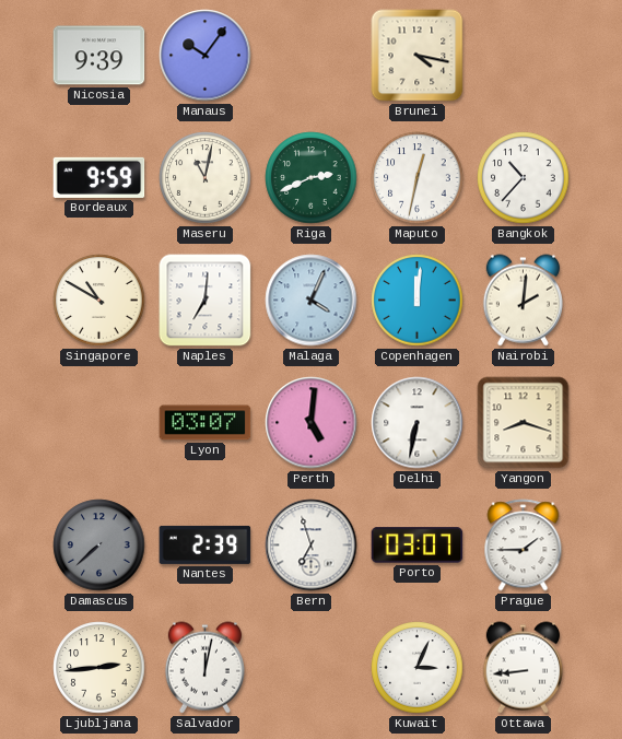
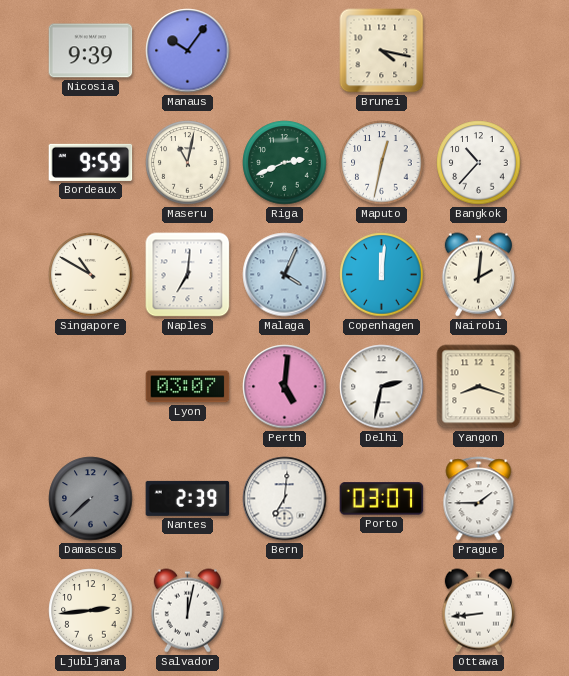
Delhi: 6:32 -> 2:32 (382, 387)
Bern: 6:57 -> 7:01 (285, 499)
Kuwait: 3:04 -> none (418, 668)
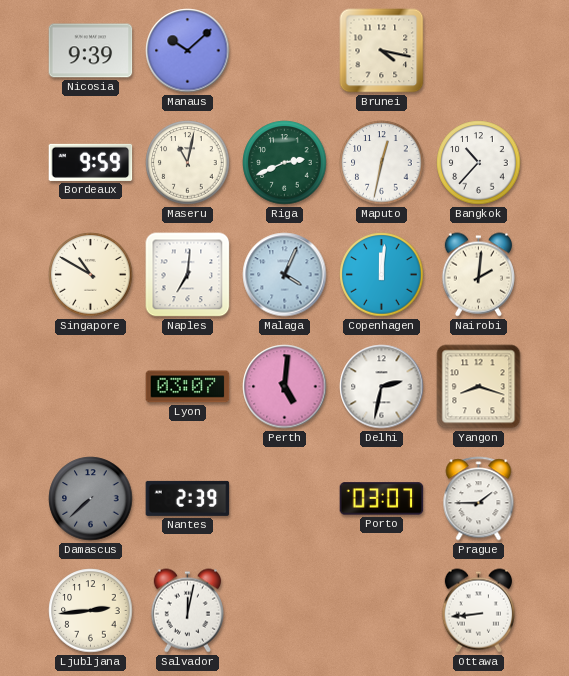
Manaus: 10:06 -> 10:08 (188, 51)
Bern: 7:01 -> none (285, 499)
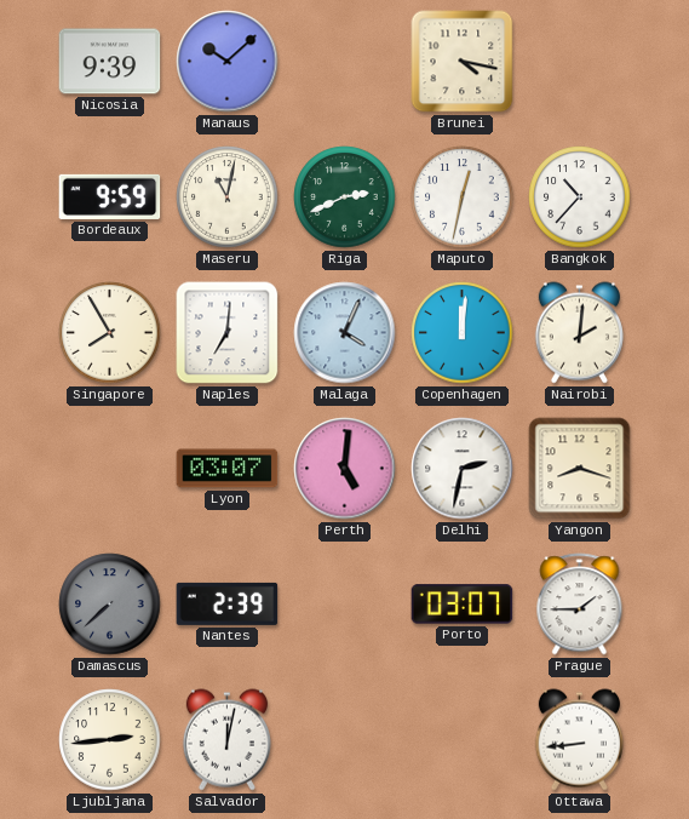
Singapore: 10:50 -> 7:55 (110, 333)
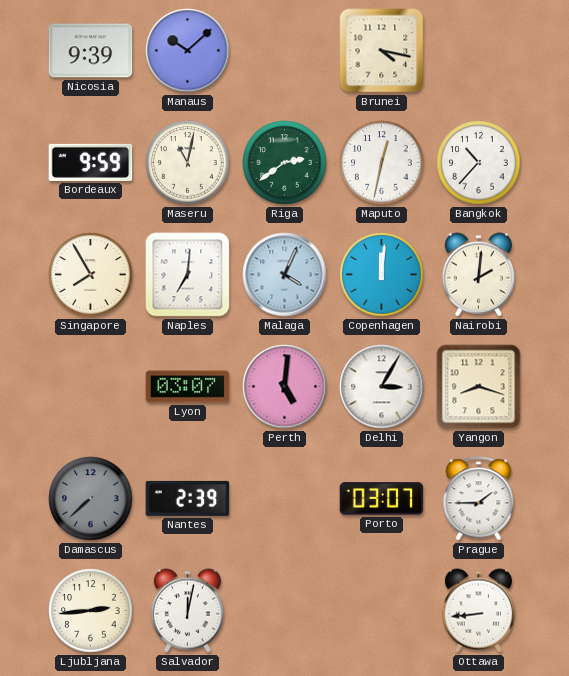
Riga: 2:41 -> 2:39 (285, 163)
Delhi: 2:32 -> 3:05 (382, 387)
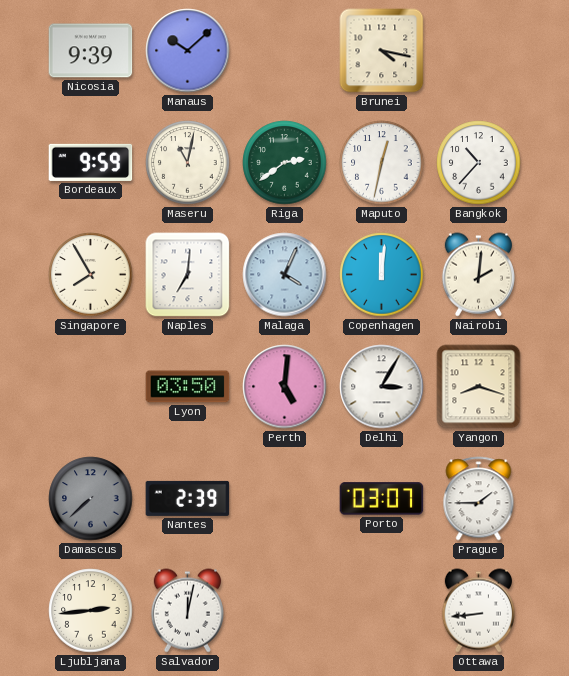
Lyon: 03:07 -> 03:50 (188, 387)
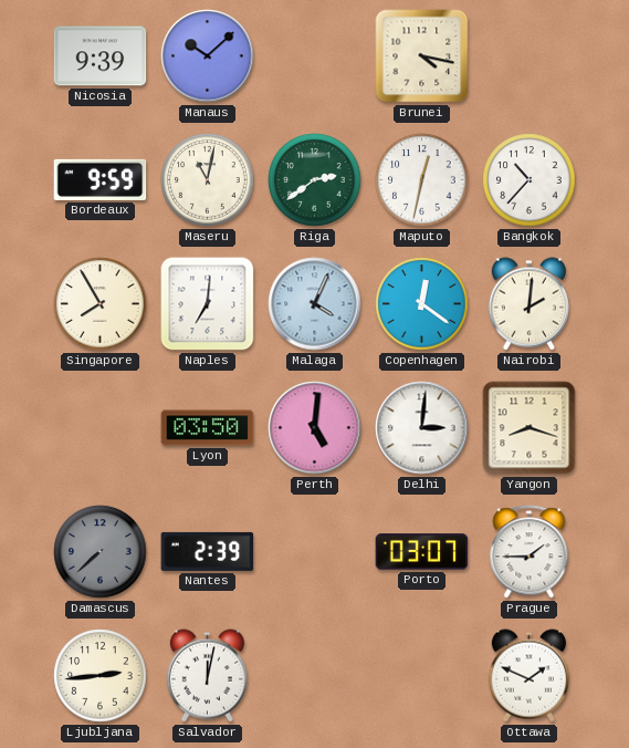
Copenhagen: 12:01 -> 12:21 (422, 304)
Delhi: 3:05 -> 3:01 (422, 428)
Ottawa: 8:44 -> 1:49 (528, 676)
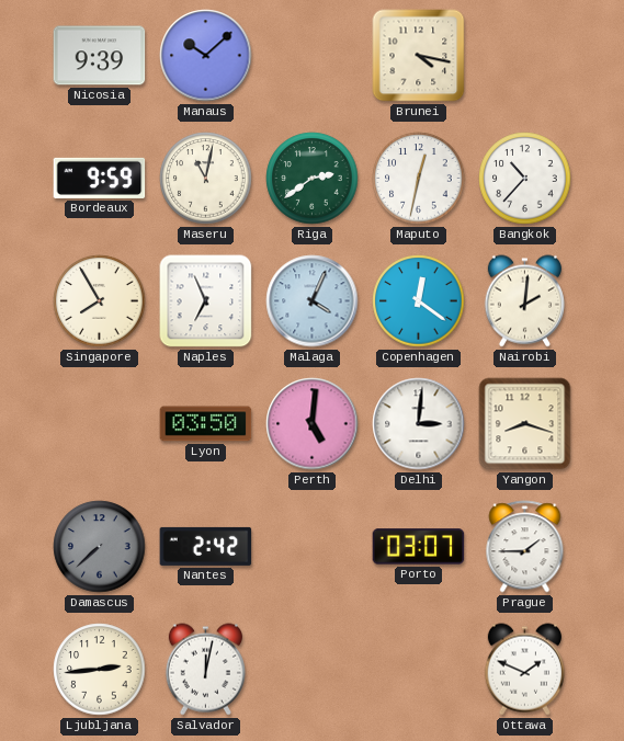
Naples: 7:01 -> 6:56 (206, 301)
Nantes: 2:39 -> 2:42 (206, 546)
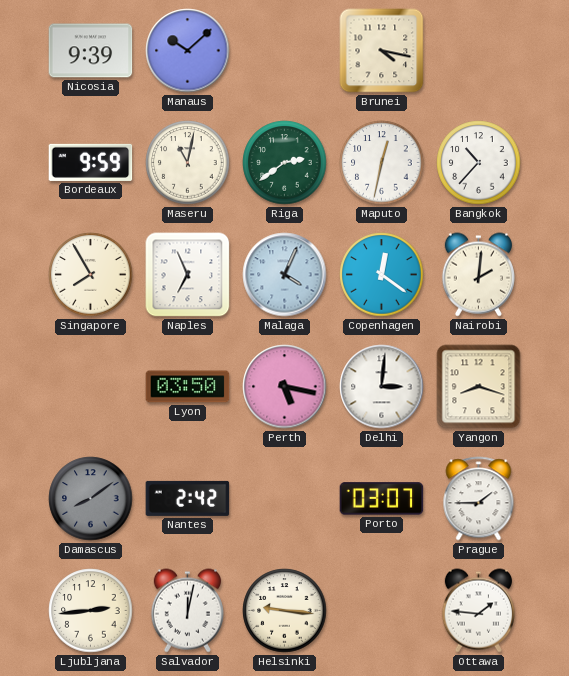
Perth: 5:01 -> 5:17 (285, 387)
Damascus: 7:38 -> 8:09 (91, 499)
Helsinki: none -> 9:16 (285, 611)
Ottawa: 1:49 -> 1:46 (478, 611)
